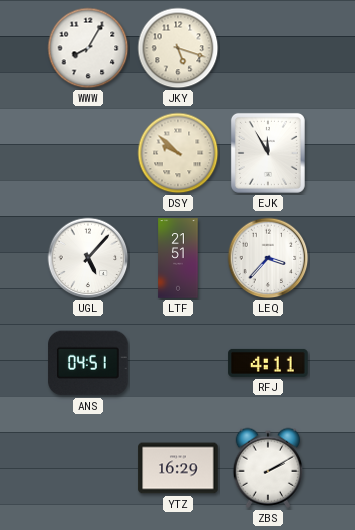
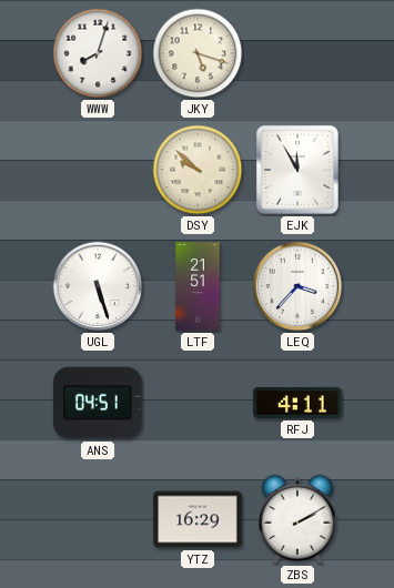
WWW: 8:05 -> 8:03 (98, 53)
UGL: 5:07 -> 5:27 (98, 286)
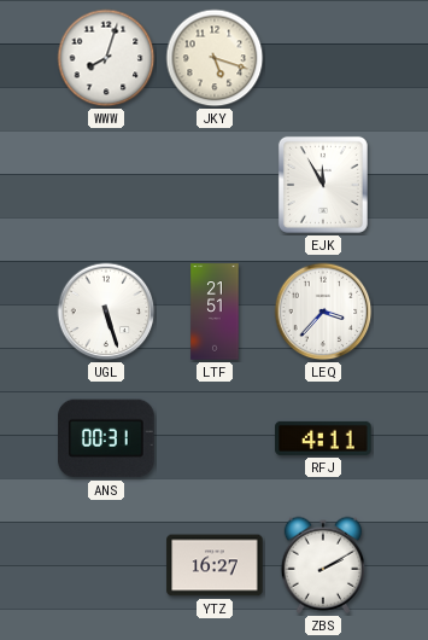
DSY: 9:52 -> none (198, 170)
ANS: 04:51 -> 00:31 (106, 438)
YTZ: 16:29 -> 16:27 (215, 565)
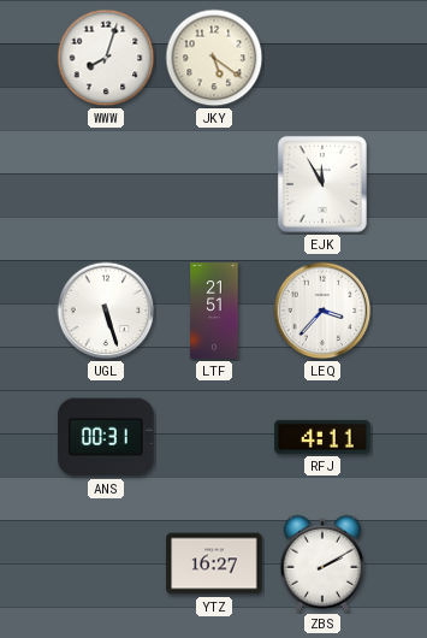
JKY: 5:18 -> 5:21 (214, 58)
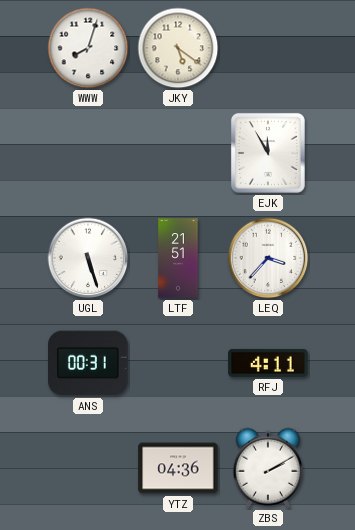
YTZ: 16:27 -> 04:36 (178, 468)
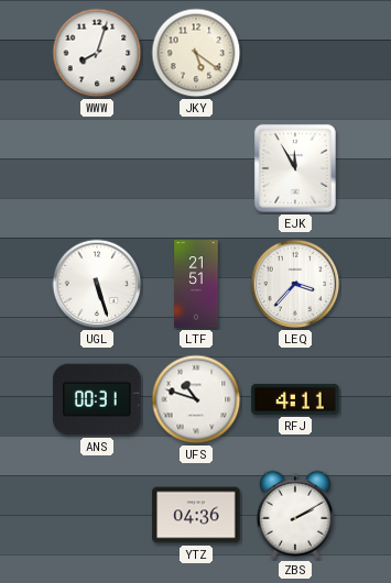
UFS: none -> 10:48 (196, 399)
